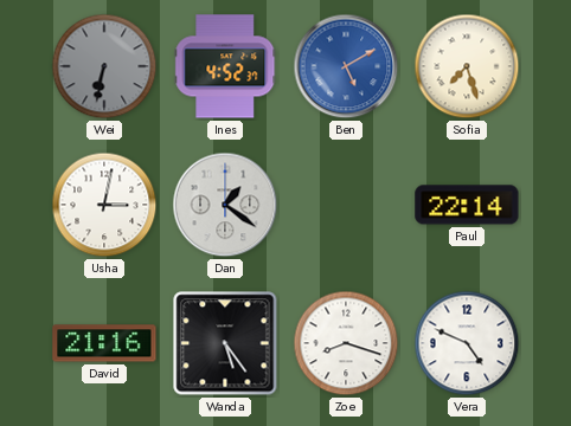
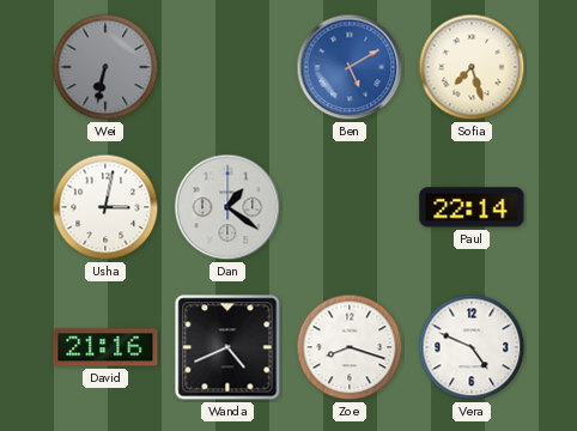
Ines: 4:52 -> none (225, 66)
Wanda: 5:24 -> 4:41 (227, 347)
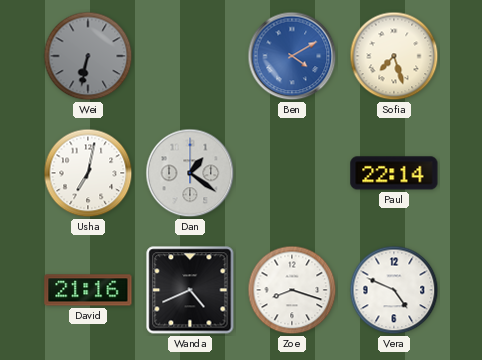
Ben: 5:10 -> 4:10 (292, 56)
Usha: 3:02 -> 7:02 (88, 173)
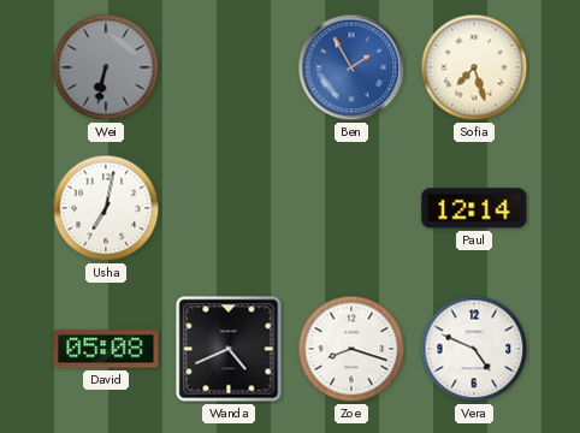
Ben: 4:10 -> 1:55 (351, 67)
Dan: 1:21 -> none (190, 173)
Paul: 22:14 -> 12:14 (474, 208)
David: 21:16 -> 05:08 (106, 349)
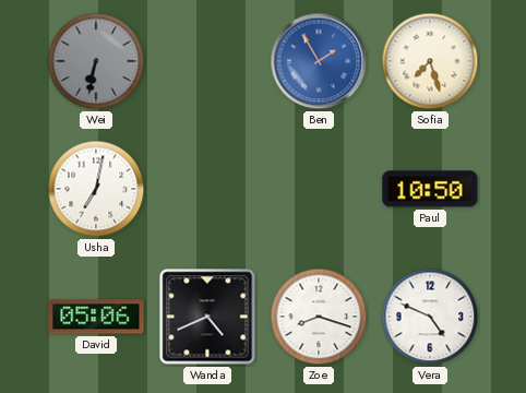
Paul: 12:14 -> 10:50 (430, 189)
David: 05:08 -> 05:06 (96, 317)
